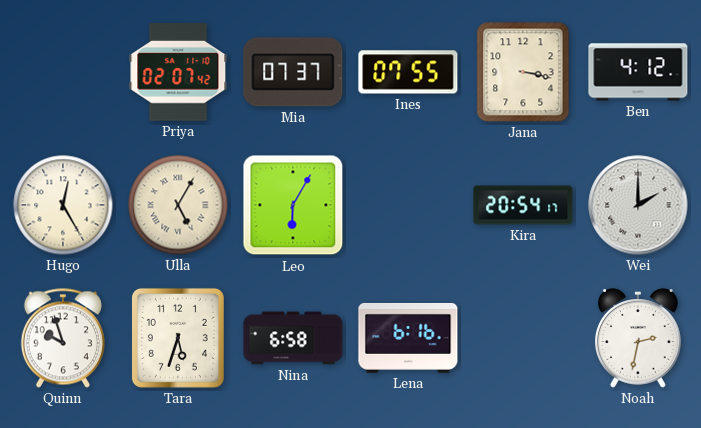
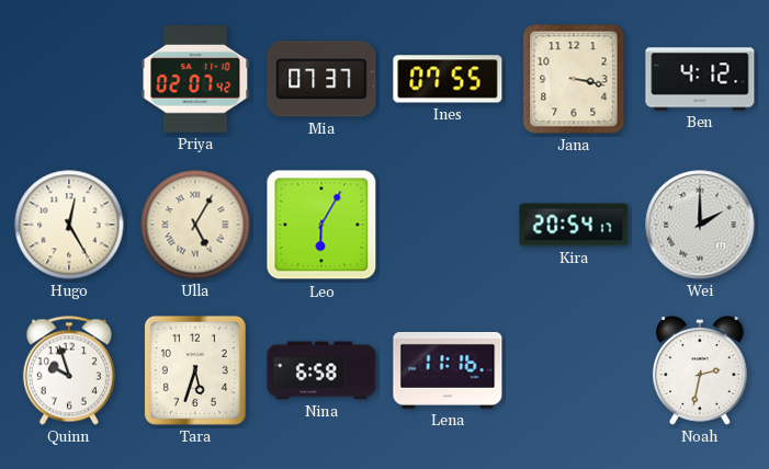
Lena: 6:16 -> 11:16 (448, 370)
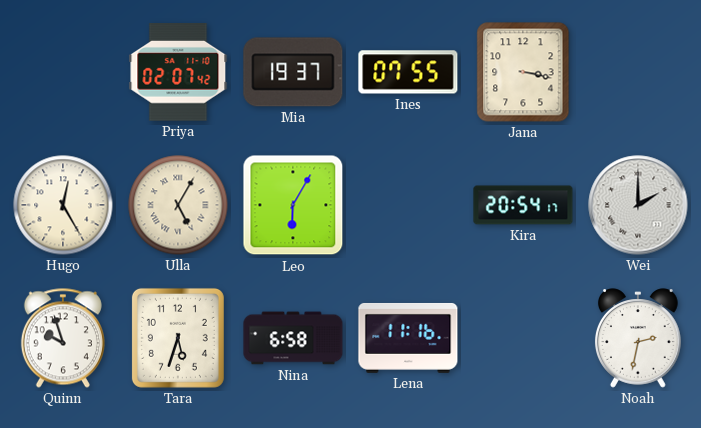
Mia: 07:37 -> 19:37 (293, 72)
Ben: 4:12 -> none (700, 79)
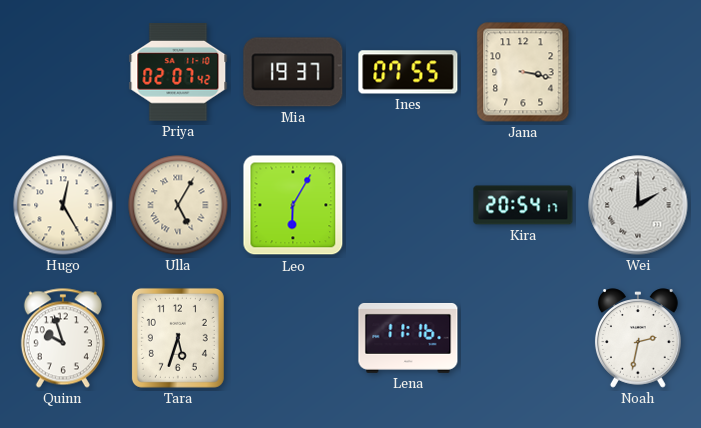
Nina: 6:58 -> none (293, 338)
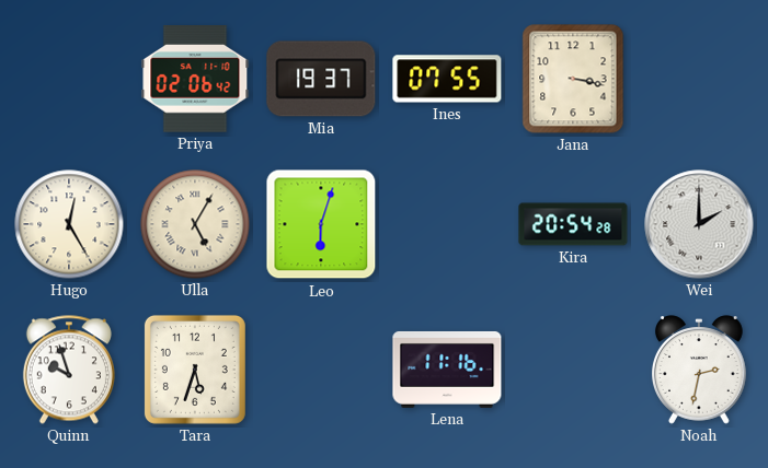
Priya: 02:07 -> 02:06 (195, 79)
Leo: 6:05 -> 6:03 (321, 224)
Kira: 20:54:17 -> 20:54:28 (573, 224)
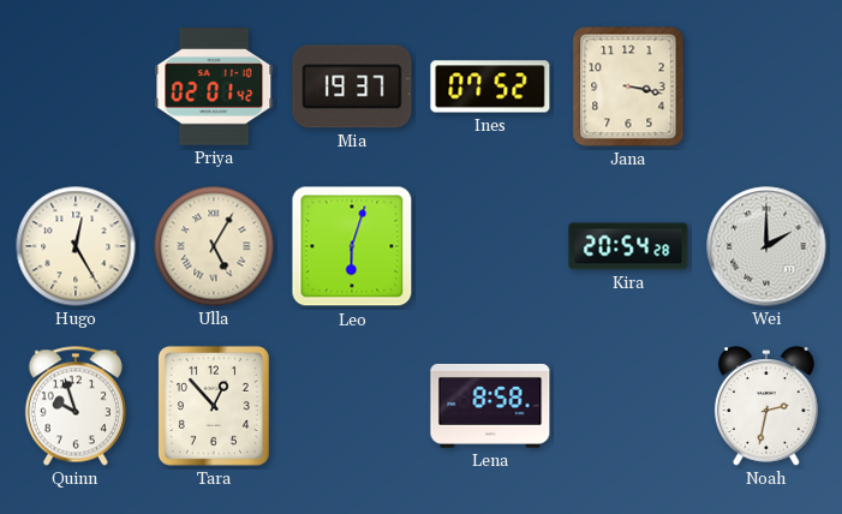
Priya: 02:06 -> 02:01 (214, 86)
Ines: 07:55 -> 07:52 (490, 86)
Tara: 5:33 -> 12:53 (214, 406)
Lena: 11:16 -> 8:58 (490, 406)
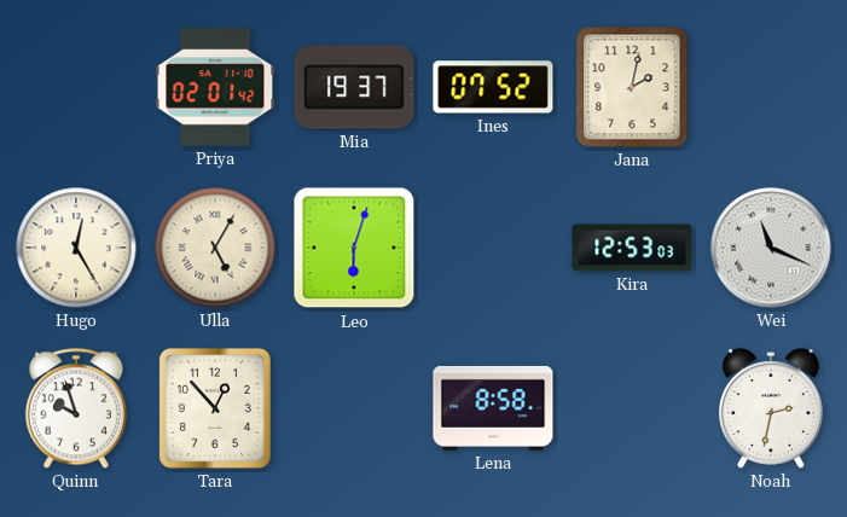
Jana: 3:17 -> 2:02 (632, 87)
Kira: 20:54 -> 12:53 (632, 248)
Wei: 2:00 -> 11:19 (771, 248)
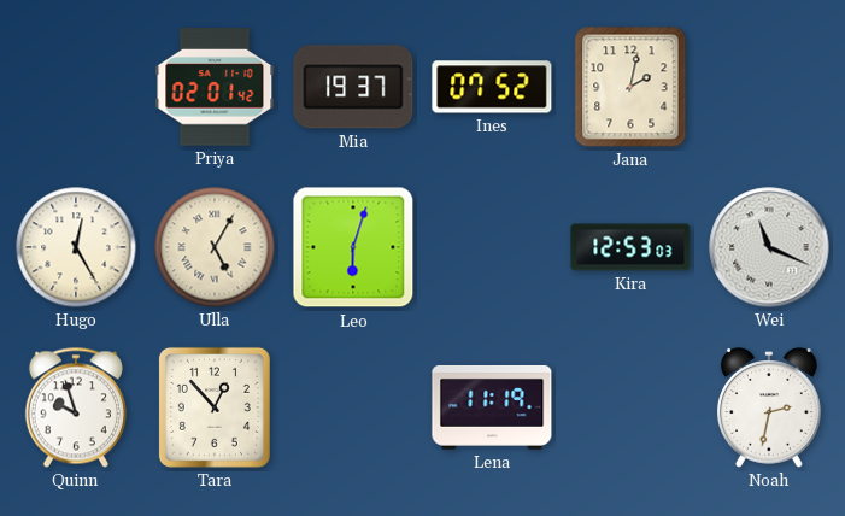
Lena: 8:58 -> 11:19 (492, 407)
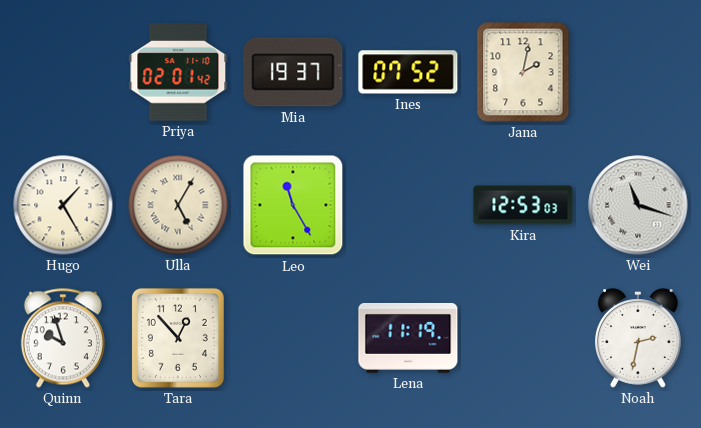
Hugo: 12:25 -> 1:25 (63, 205)
Leo: 6:03 -> 11:25 (293, 205)
Wei: 11:19 -> 11:18 (638, 205)
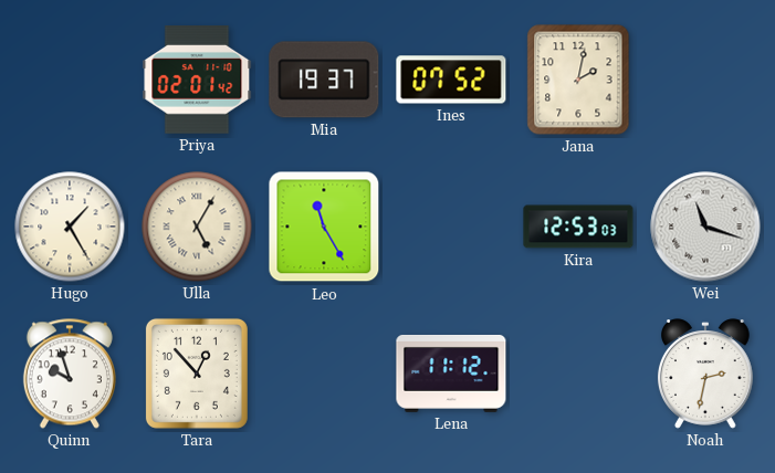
Lena: 11:19 -> 11:12 (451, 374)
